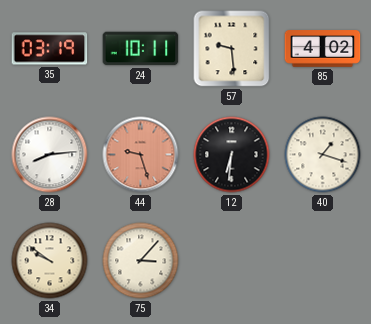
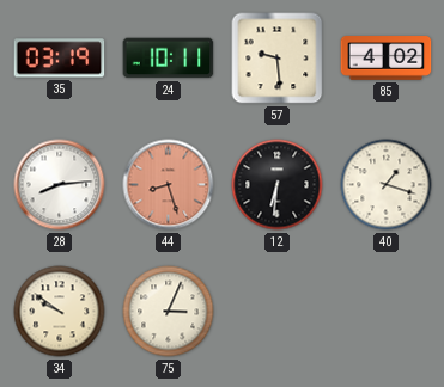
44: 9:27 -> 8:27 (169, 185)
75: 3:07 -> 3:04 (169, 312)
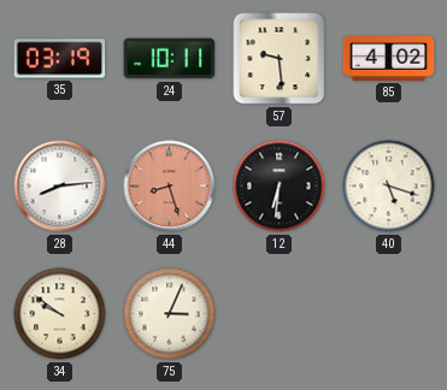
40: 1:18 -> 5:18 (389, 187)
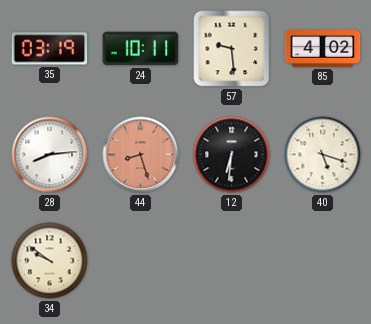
75: 3:04 -> none (170, 314)
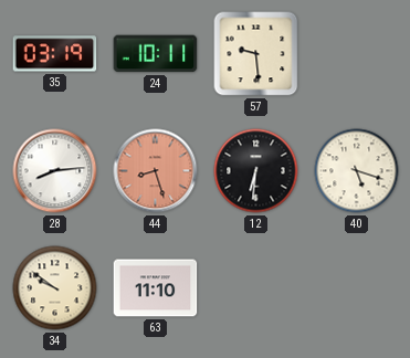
85: 4:02 -> none (323, 49)
63: none -> 11:10 (156, 288)
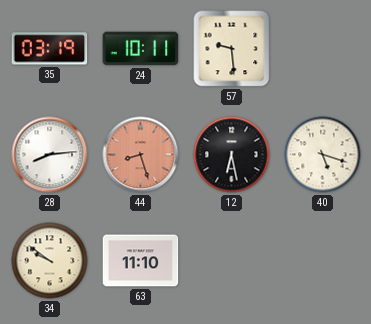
12: 6:31 -> 6:28 (232, 155)
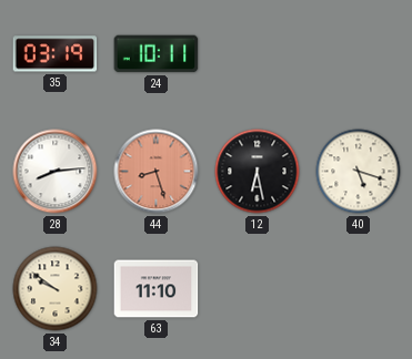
57: 9:29 -> none (232, 49)
